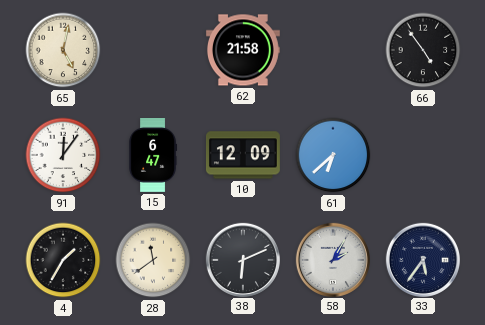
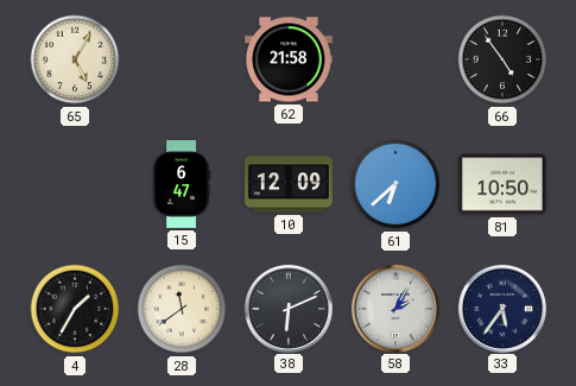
65: 5:02 -> 5:05 (75, 59)
91: 12:06 -> none (63, 155)
81: none -> 10:50 (502, 184)
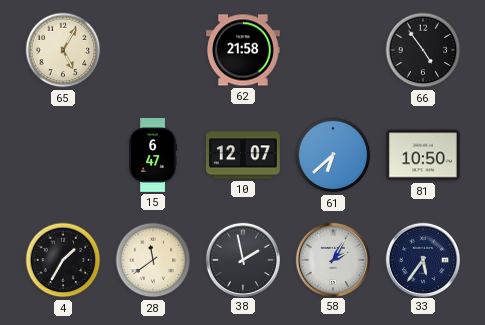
10: 12:09 -> 12:07 (243, 155)
38: 6:11 -> 1:58 (242, 259)
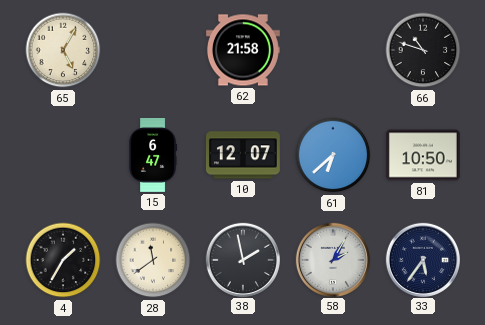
66: 4:54 -> 10:48 (423, 50)
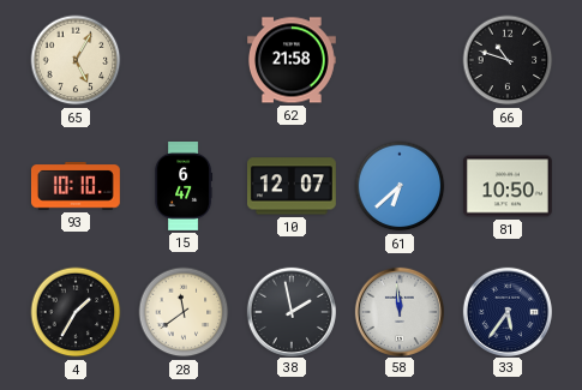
93: none -> 10:10 (76, 187)
58: 2:05 -> 11:59 (398, 311)
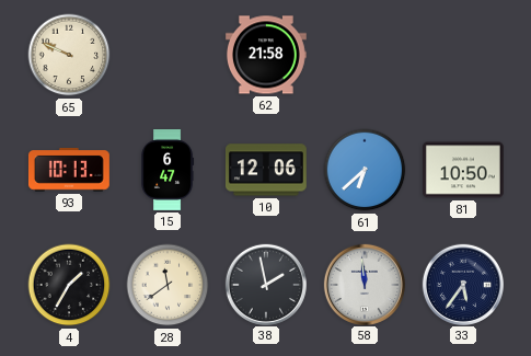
65: 5:05 -> 9:49 (69, 55)
66: 10:48 -> none (508, 60)
93: 10:10 -> 10:13 (69, 171)
10: 12:07 -> 12:06 (266, 170)
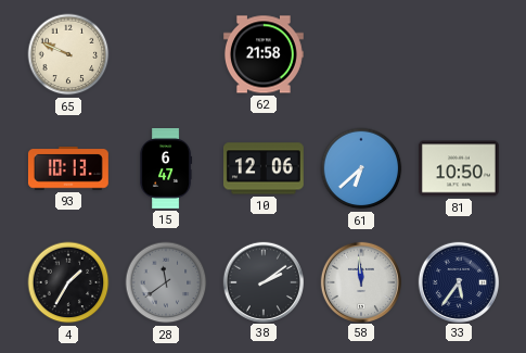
28 dial: cream -> grey (166, 282)
38: 1:58 -> 2:09 (262, 281)
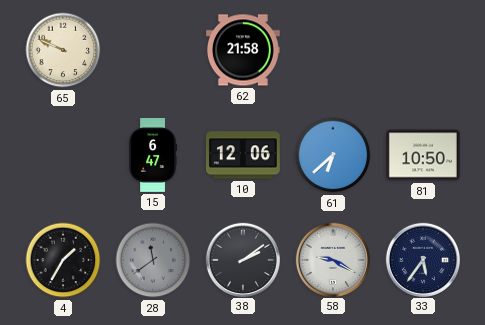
93: 10:13 -> none (68, 169)
58: 11:59 -> 9:20 (332, 259)
